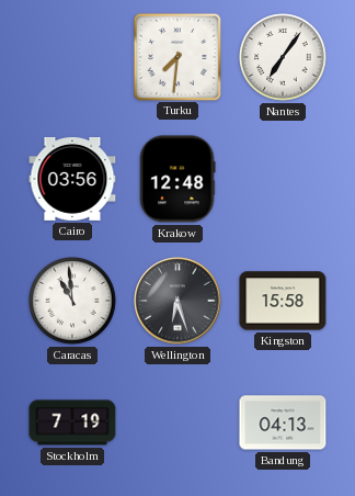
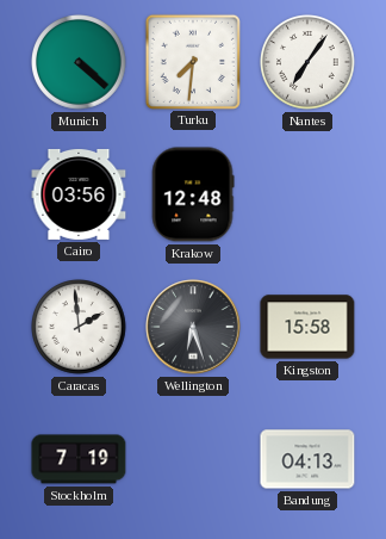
Munich: none -> 4:22 (79, 62)
Caracas: 10:59 -> 1:59 (79, 327)
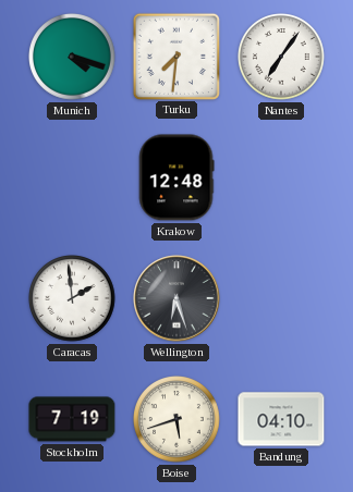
Munich: 4:22 -> 4:18 (72, 57)
Cairo: 03:56 -> none (79, 194)
Kingston: 15:58 -> none (307, 327)
Boise: none -> 5:42 (176, 419)
Bandung: 04:13 -> 04:10 (281, 419)
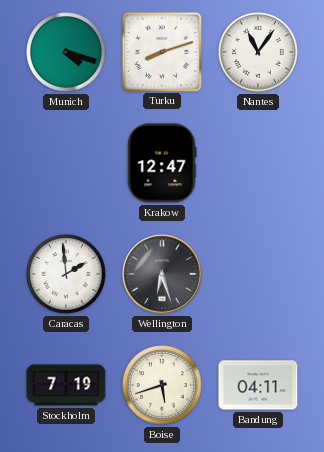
Turku: 7:31 -> 8:12 (161, 51)
Nantes: 7:06 -> 11:06 (258, 52)
Krakow: 12:48 -> 12:47 (162, 163)
Bandung: 04:10 -> 04:11 (258, 385)
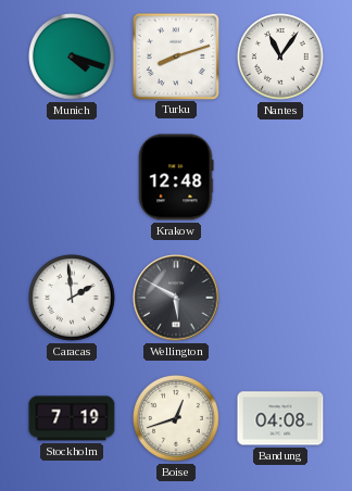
Krakow: 12:47 -> 12:48 (176, 177)
Wellington: 6:27 -> 5:50 (176, 298)
Boise: 5:42 -> 12:42 (176, 418)
Bandung: 04:11 -> 04:08 (280, 418)
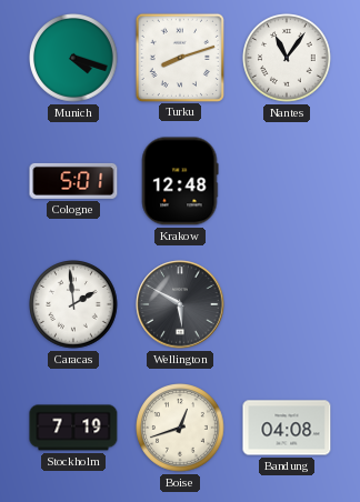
Cologne: none -> 5:01 (73, 181)
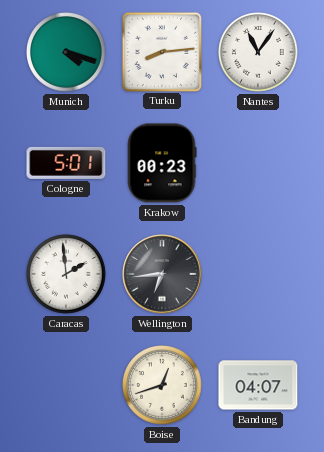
Turku: 8:12 -> 8:14 (161, 51)
Krakow: 12:48 -> 00:23 (162, 163)
Wellington: 5:50 -> 6:44 (162, 274)
Stockholm: 7:19 -> none (73, 428)
Bandung: 04:08 -> 04:07 (258, 385)
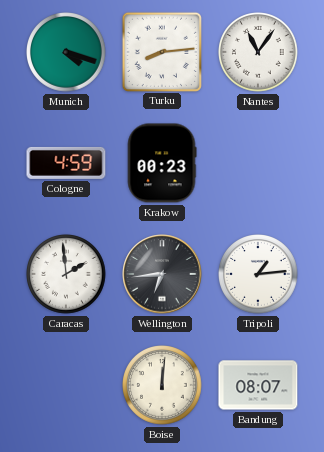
Cologne: 5:01 -> 4:59 (66, 163)
Tripoli: none -> 1:14 (258, 274)
Boise: 12:42 -> 12:01 (162, 385)
Bandung: 04:07 -> 08:07 (258, 385)
